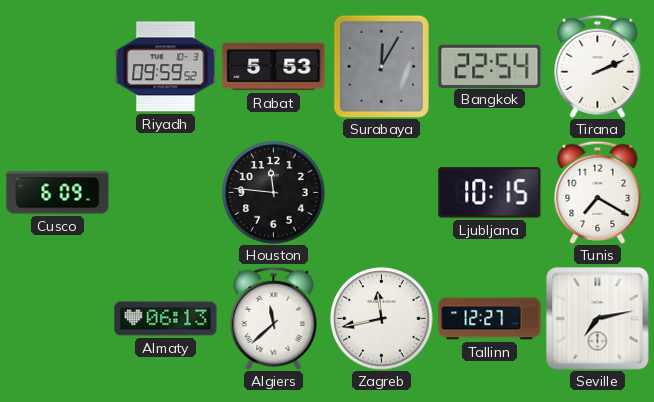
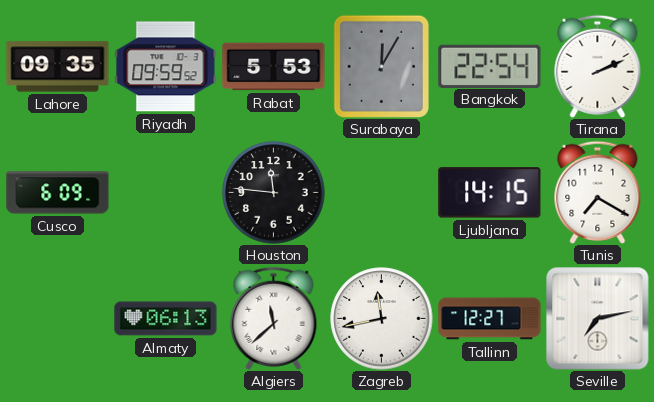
Lahore: none -> 09:35 (58, 67)
Ljubljana: 10:15 -> 14:15 (490, 193)
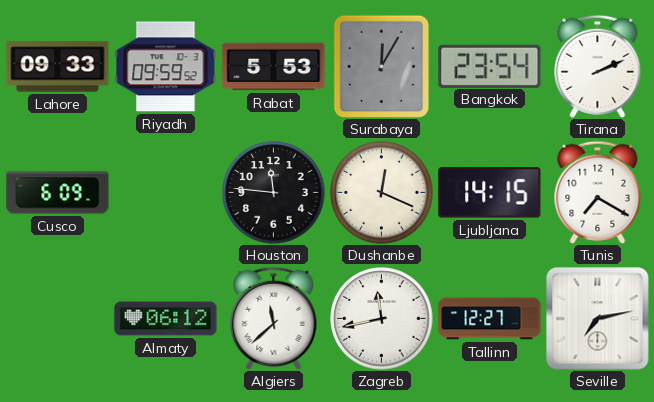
Lahore: 09:35 -> 09:33 (58, 67)
Bangkok: 22:54 -> 23:54 (490, 66)
Dushanbe: none -> 12:19 (382, 193)
Almaty: 06:13 -> 06:12 (166, 319)
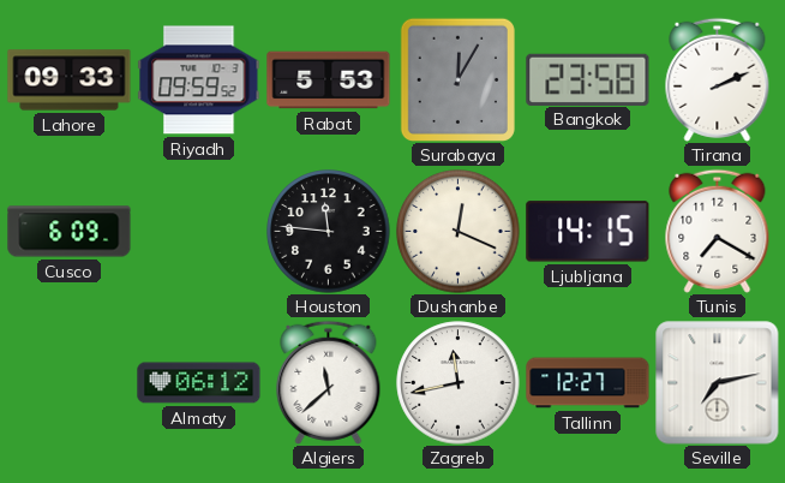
Bangkok: 23:54 -> 23:58 (588, 79)
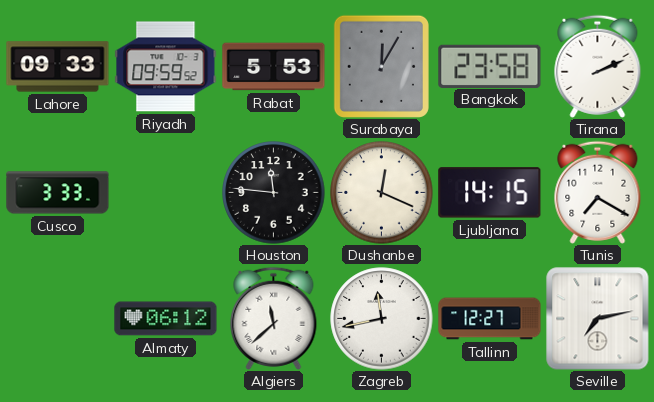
Cusco: 6:09 -> 3:33 (58, 193)
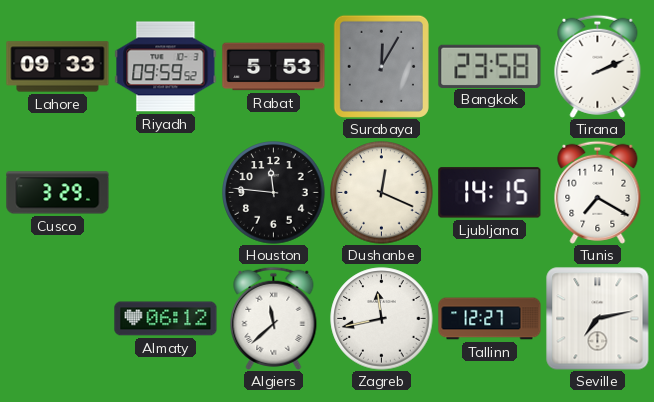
Cusco: 3:33 -> 3:29 (58, 193)
